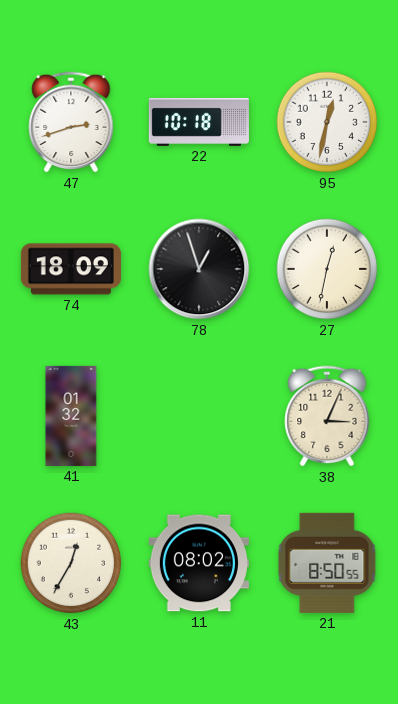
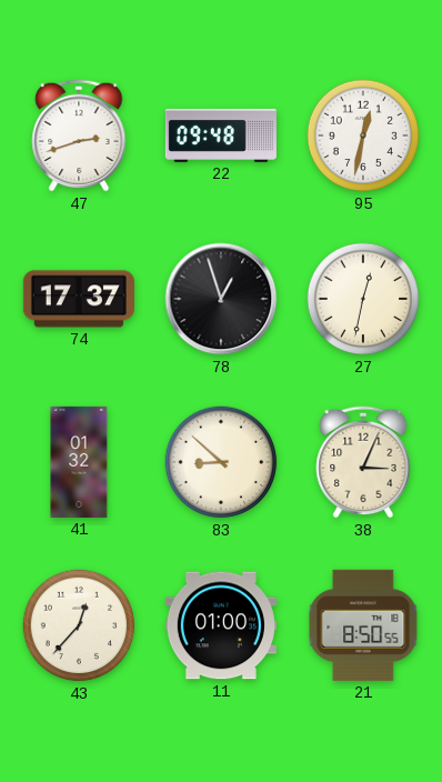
22: 10:18 -> 09:48 (221, 136)
74: 18:09 -> 17:37 (79, 299)
83: none -> 8:52 (221, 462)
43: 12:35 -> 12:37 (79, 625)
11: 08:02 -> 01:00 (221, 625)
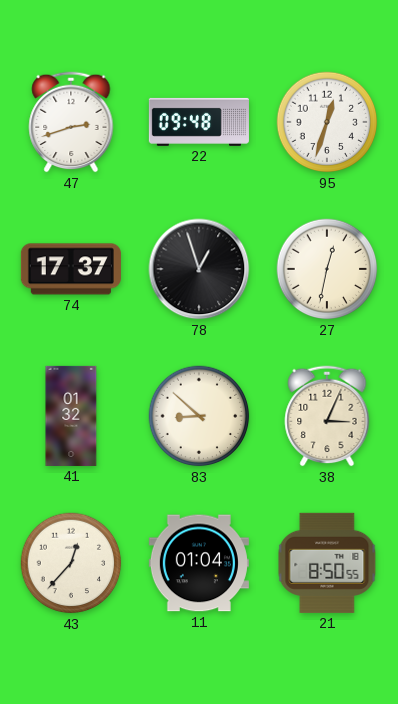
95: 12:32 -> 12:33 (327, 122)
11: 01:00 -> 01:04 (199, 563)
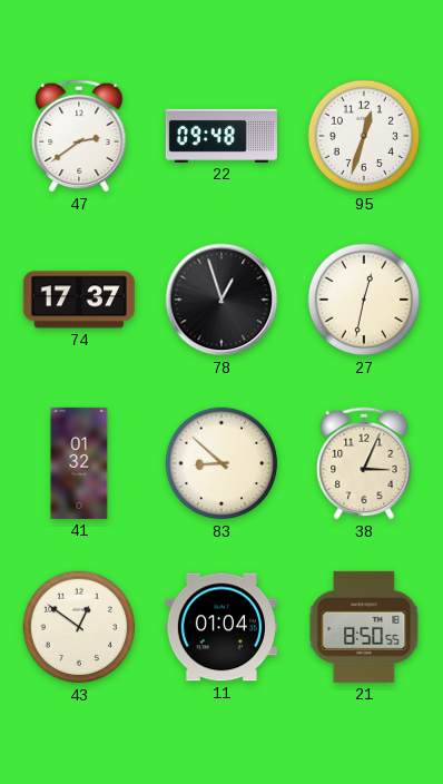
47: 2:42 -> 2:39 (79, 136)
43: 12:37 -> 12:51 (79, 627)
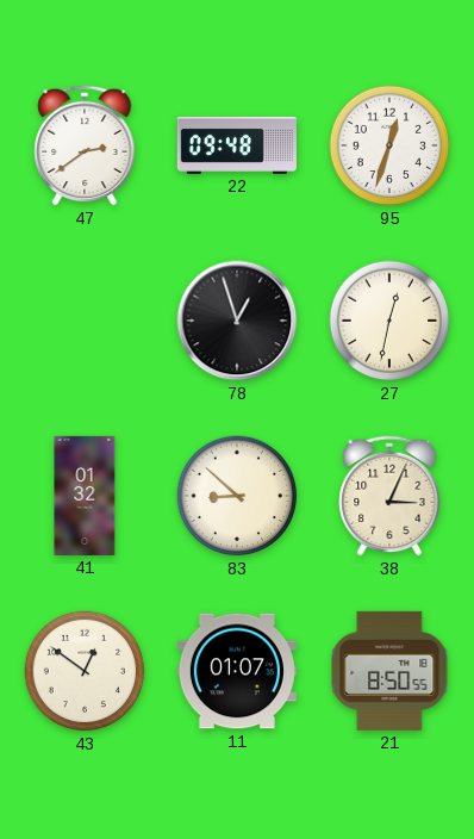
74: 17:37 -> none (79, 300)
11: 01:04 -> 01:07 (237, 671)
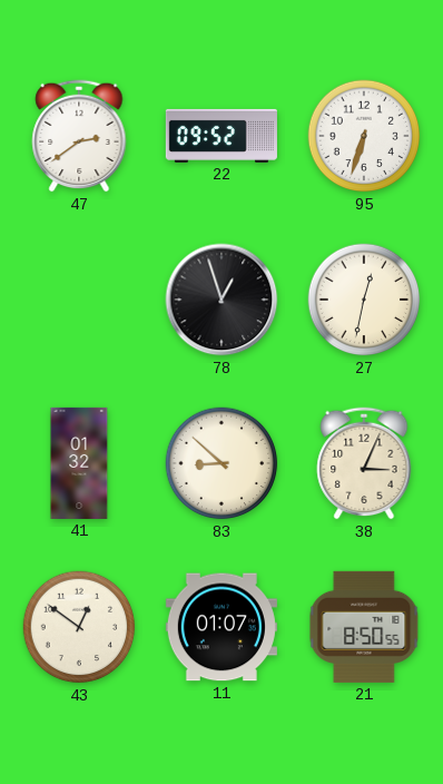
22: 09:48 -> 09:52 (221, 136)
95: 12:33 -> 6:33 (364, 136)
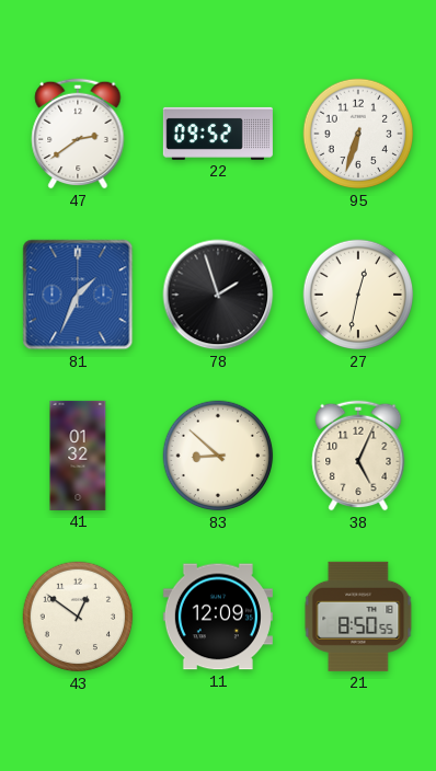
81: none -> 1:34 (78, 295)
78: 12:57 -> 1:57 (218, 295)
38: 3:04 -> 5:04 (358, 456)
11: 01:07 -> 12:09 (218, 617)
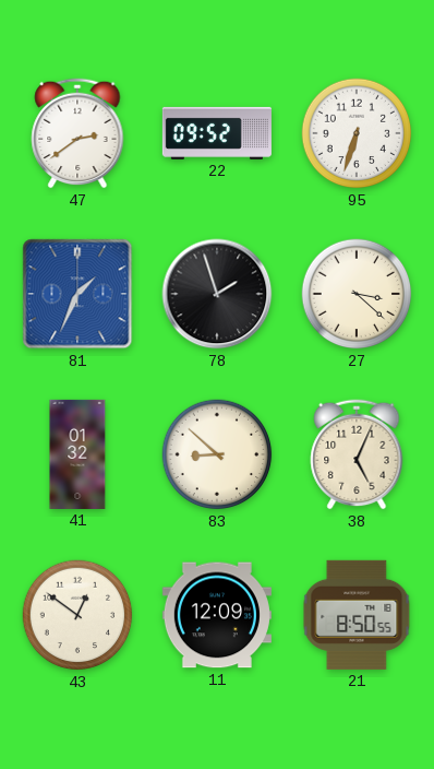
27: 12:32 -> 3:22 (357, 294)
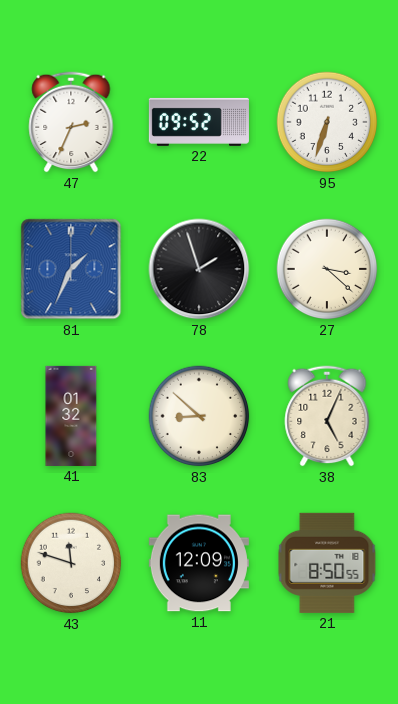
47: 2:39 -> 2:34 (71, 122)
43: 12:51 -> 11:48 (71, 563)
